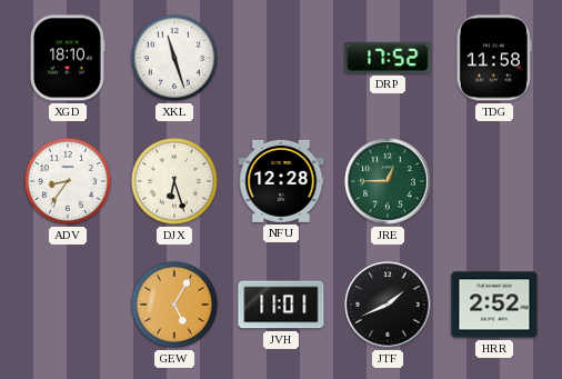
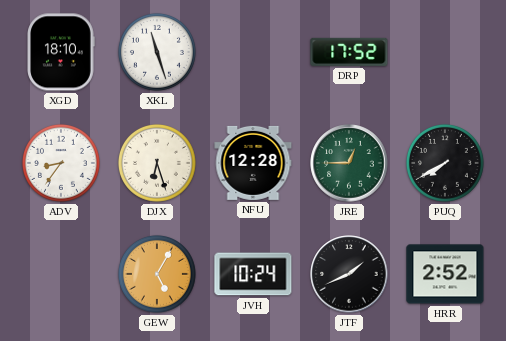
TDG: 11:58 -> none (494, 58)
PUQ: none -> 7:40 (445, 163)
JVH: 11:01 -> 10:24 (253, 274)
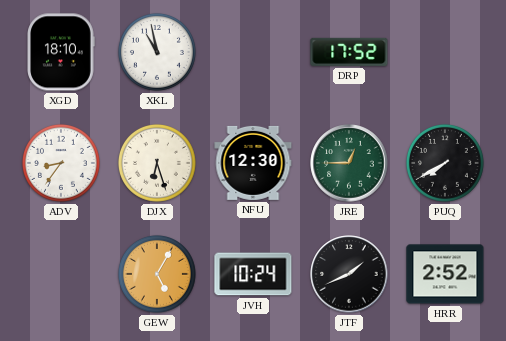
XKL: 11:27 -> 10:58 (157, 52)
NFU: 12:28 -> 12:30 (253, 163)
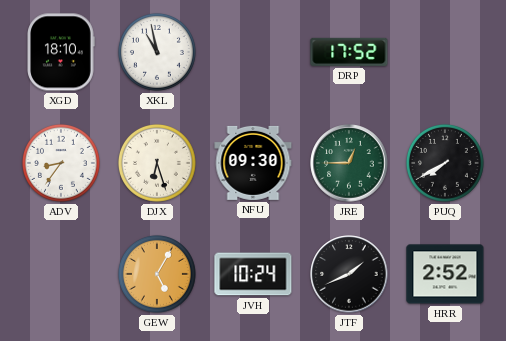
NFU: 12:30 -> 09:30 (253, 163)
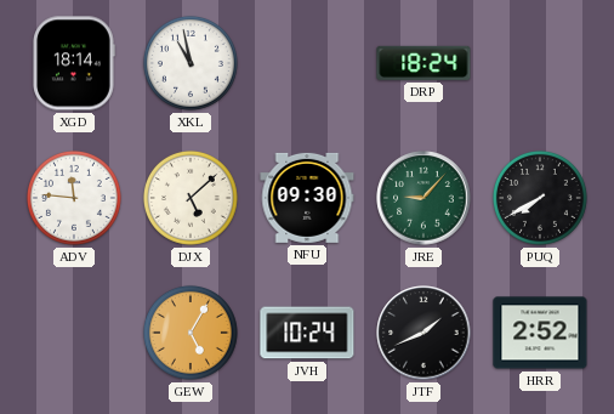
XGD: 18:10 -> 18:14 (74, 63)
DRP: 17:52 -> 18:24 (423, 63)
ADV: 8:36 -> 11:46 (74, 198)
DJX: 6:27 -> 5:08 (191, 198)
JRE: 12:45 -> 9:07 (423, 198)
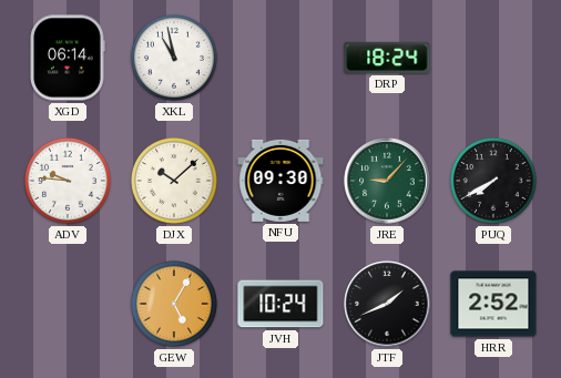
XGD: 18:14 -> 06:14 (68, 58)
ADV: 11:46 -> 9:46 (68, 181)
DJX: 5:08 -> 10:08 (174, 181)
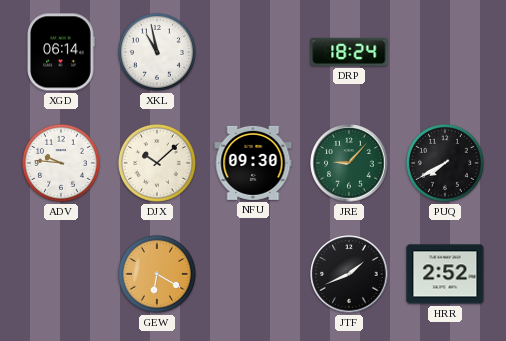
GEW: 5:05 -> 6:20 (157, 274)
JVH: 10:24 -> none (280, 304)
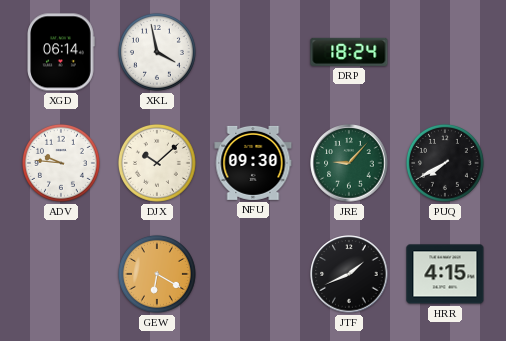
XKL: 10:58 -> 3:58 (157, 52)
HRR: 2:52 -> 4:15 (445, 274)
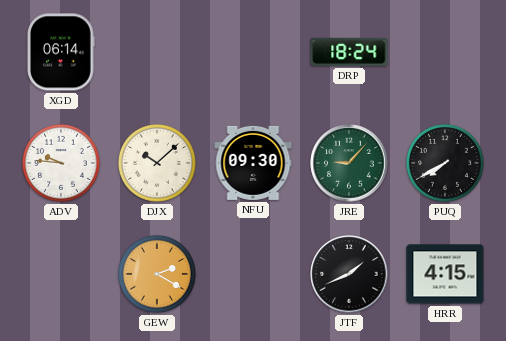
XKL: 3:58 -> none (157, 52)
GEW: 6:20 -> 2:20 (157, 274)
